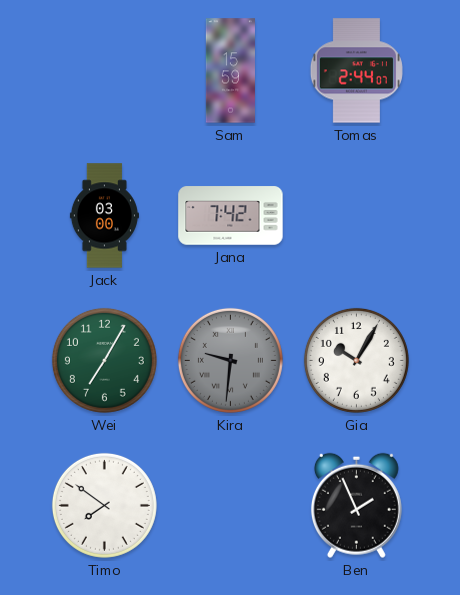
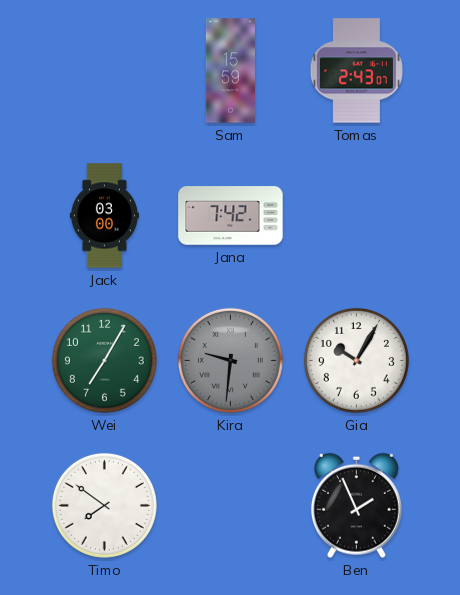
Tomas: 2:44 -> 2:43 (356, 71)
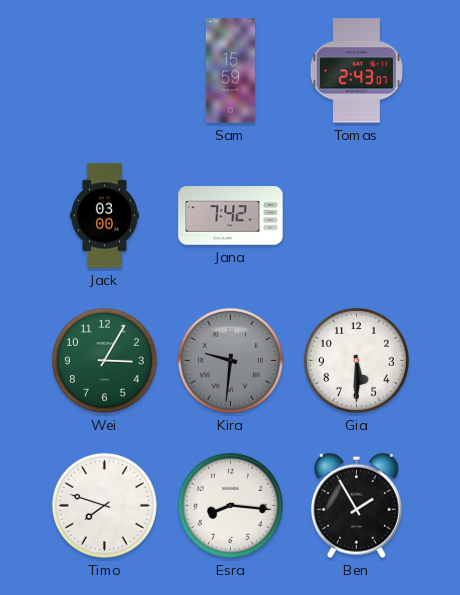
Wei: 7:05 -> 3:05 (104, 360)
Gia: 10:05 -> 5:30 (356, 360)
Timo: 7:51 -> 7:48 (104, 505)
Esra: none -> 8:16 (230, 505)
Ben: 1:56 -> 1:55 (356, 505)
